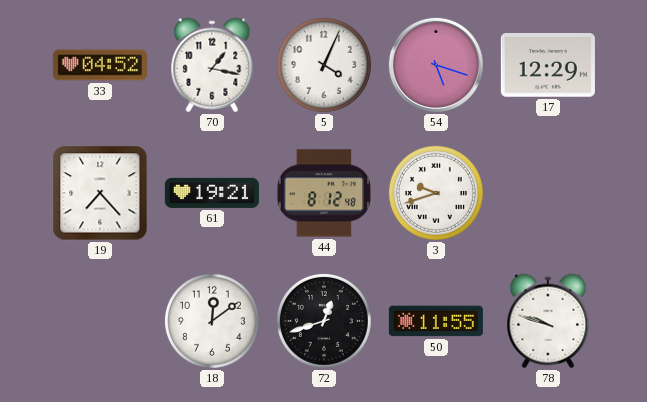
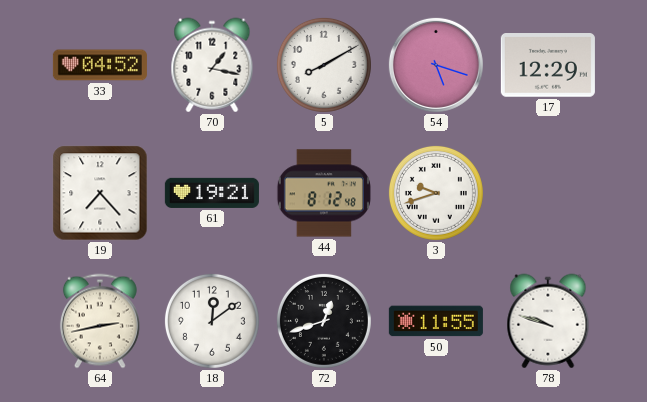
5: 4:04 -> 8:10 (324, 65)
64: none -> 2:43 (100, 321)
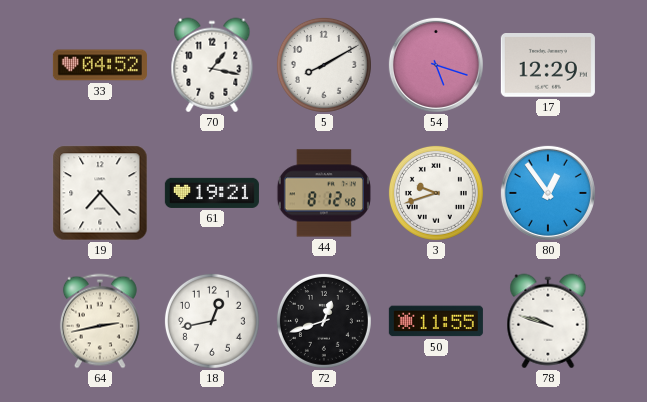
80: none -> 12:54 (548, 193)
18: 12:09 -> 12:43 (212, 321)
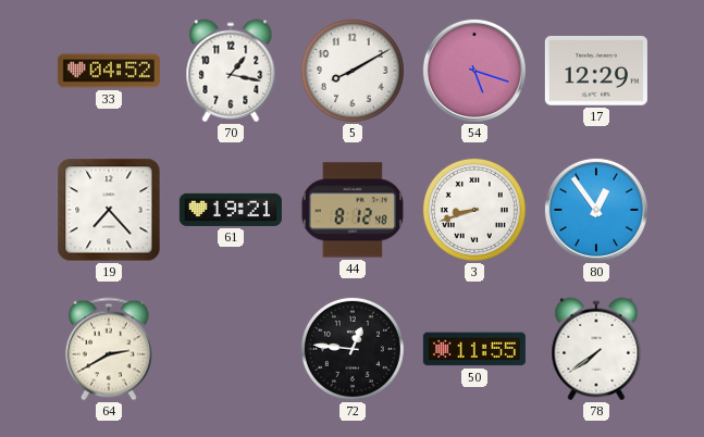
3: 9:42 -> 8:42 (474, 210)
64: 2:43 -> 2:40 (109, 349)
18: 12:43 -> none (212, 321)
72: 12:42 -> 12:46 (353, 349)
78: 9:48 -> 7:39 (596, 349)
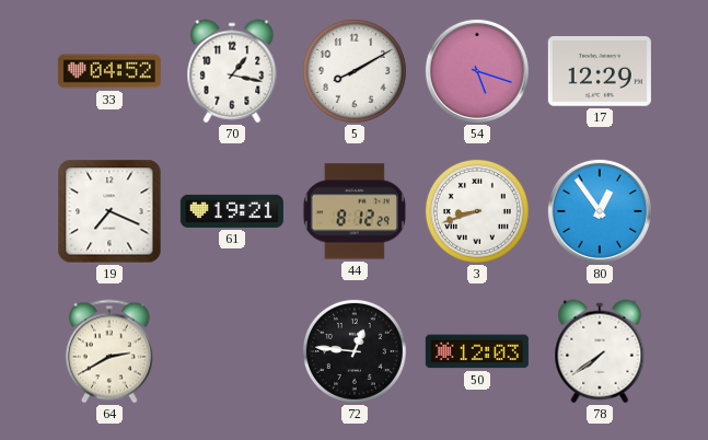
19: 7:23 -> 7:19 (109, 211)
44: 8:12:48 -> 8:12:29 (355, 211)
50: 11:55 -> 12:03 (477, 351)
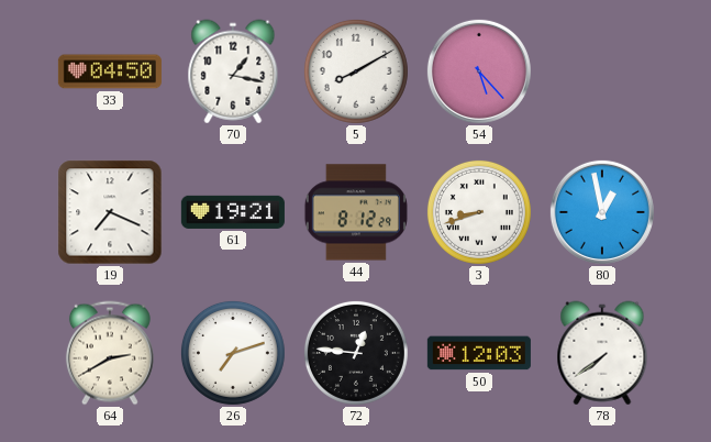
33: 04:52 -> 04:50 (110, 71)
54: 5:18 -> 5:23 (479, 71)
17: 12:29 -> none (600, 72)
80: 12:54 -> 12:58 (602, 212)
26: none -> 7:12 (233, 353)
